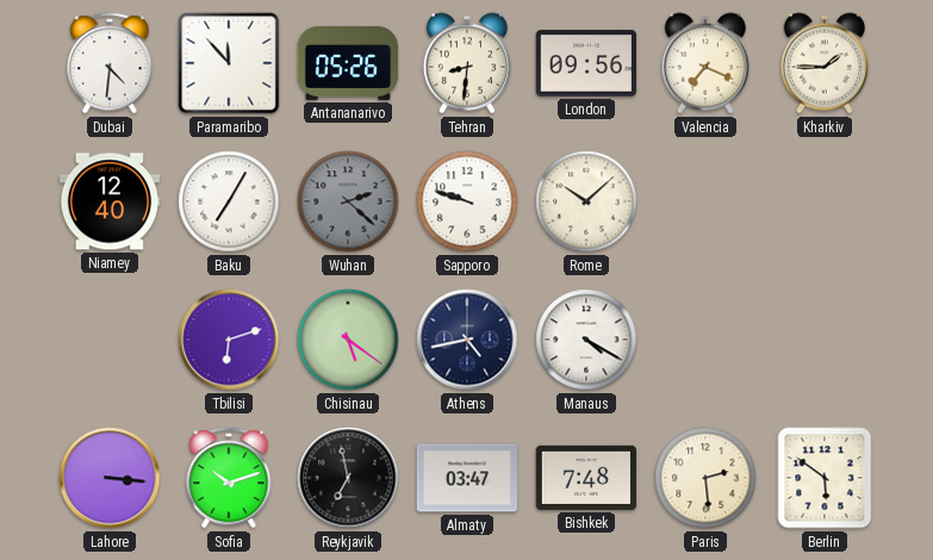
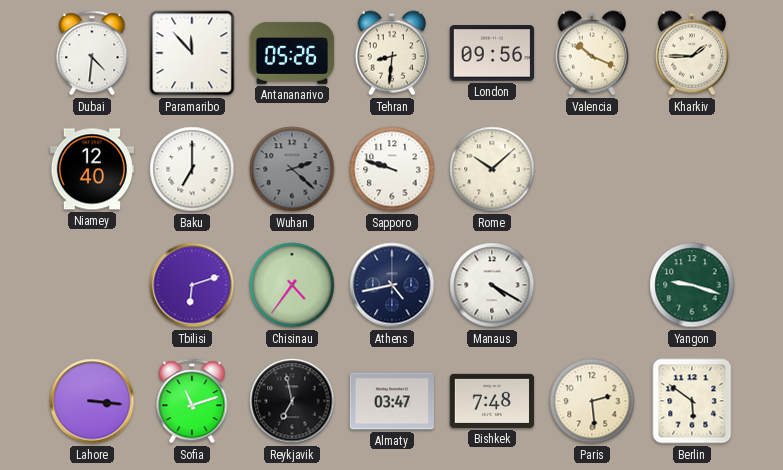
Valencia: 7:19 -> 10:19 (591, 53)
Baku: 7:05 -> 7:00 (192, 169)
Chisinau: 5:21 -> 4:36 (292, 285)
Yangon: none -> 9:18 (692, 285)
Sofia: 10:12 -> 11:12 (192, 401)
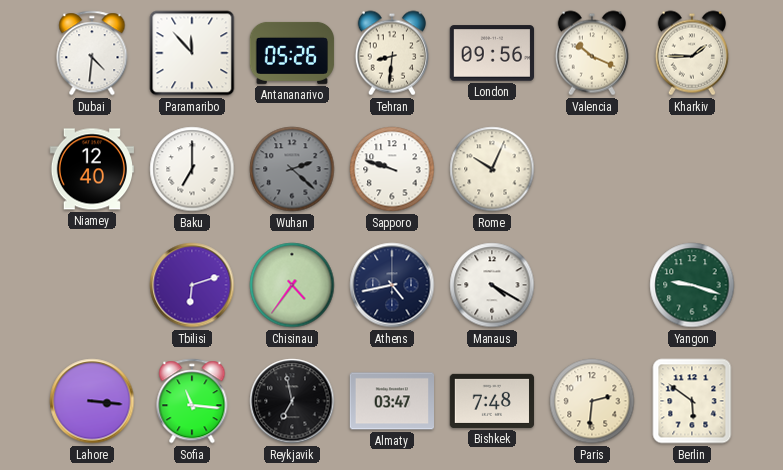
Rome: 10:08 -> 10:04 (492, 169)
Sofia: 11:12 -> 11:16 (192, 401)
Paris: 2:29 -> 2:31 (592, 401)
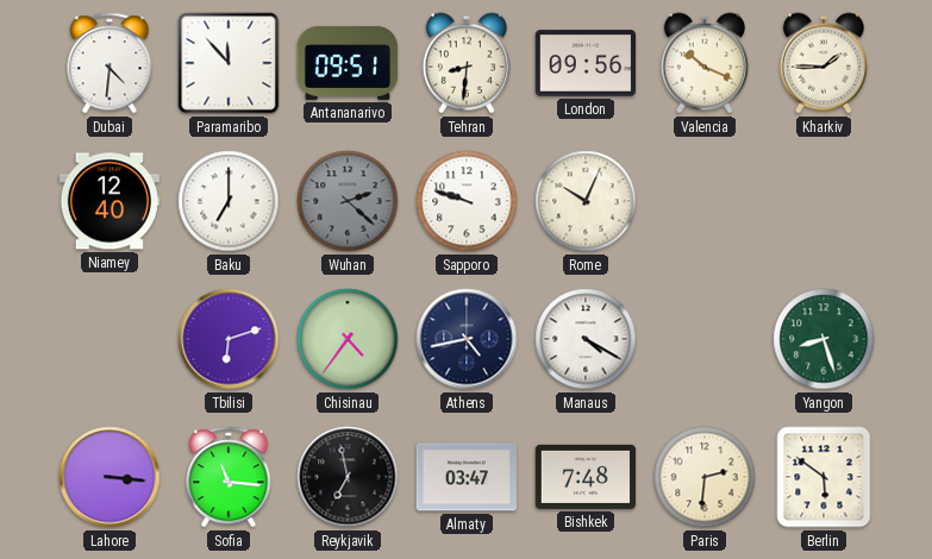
Antananarivo: 05:26 -> 09:51 (348, 63)
Yangon: 9:18 -> 8:27 (824, 339)
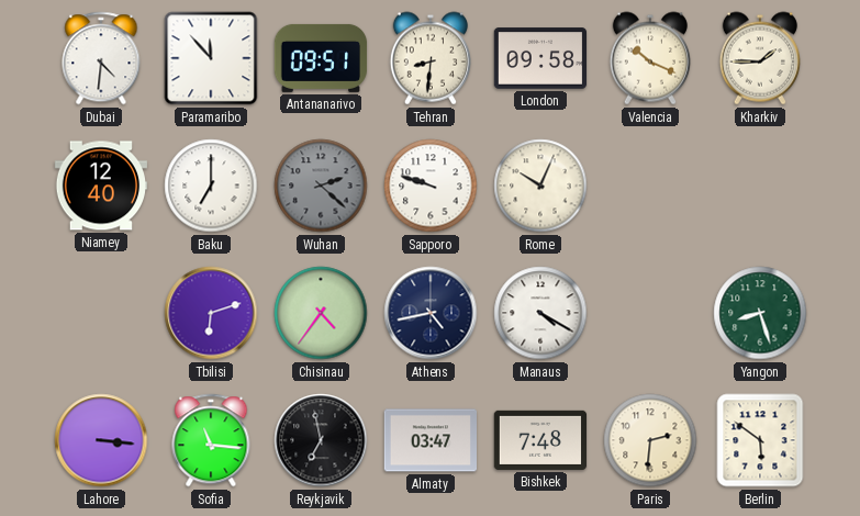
London: 09:56 -> 09:58 (540, 58)
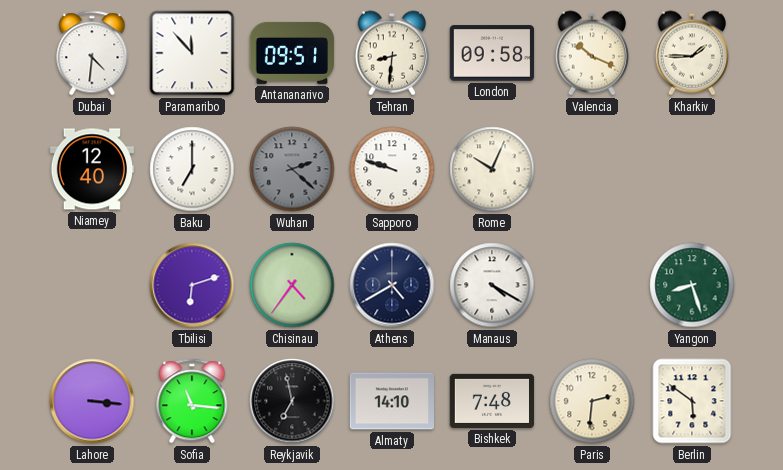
Athens: 4:43 -> 4:40 (392, 285)
Almaty: 03:47 -> 14:10 (392, 401)
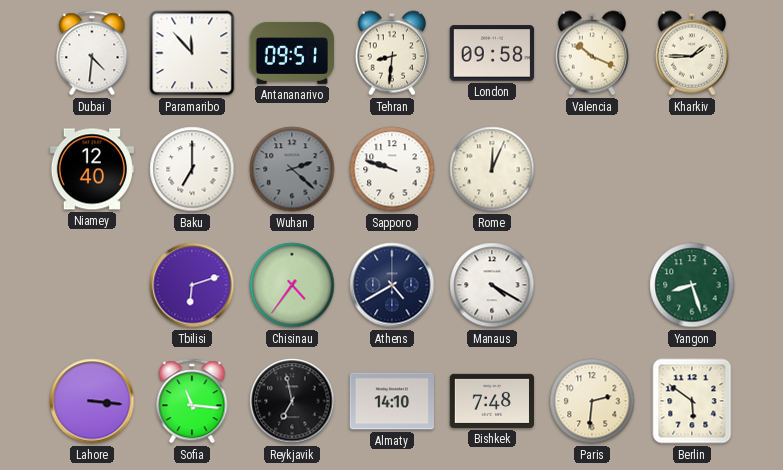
Rome: 10:04 -> 12:04 (492, 169)
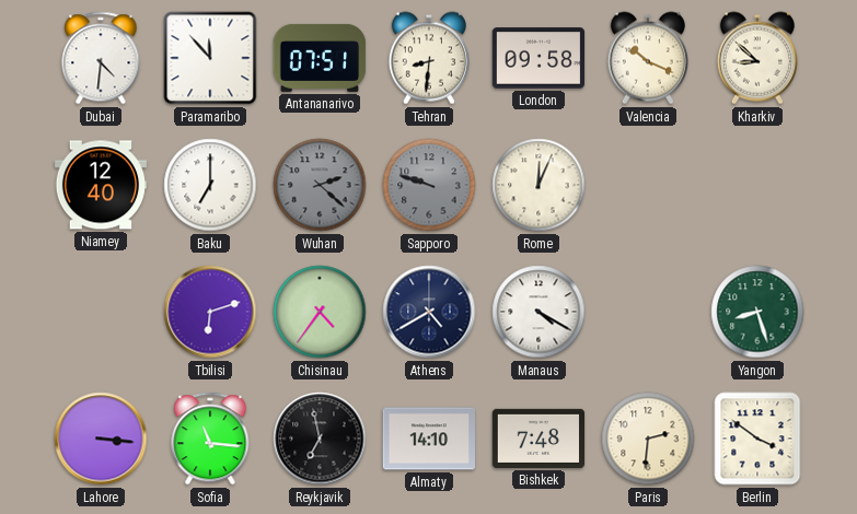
Antananarivo: 09:51 -> 07:51 (320, 58)
Kharkiv: 1:45 -> 8:52 (756, 58)
Sapporo dial: white -> grey (429, 185)
Berlin: 5:51 -> 3:51 (757, 439)
